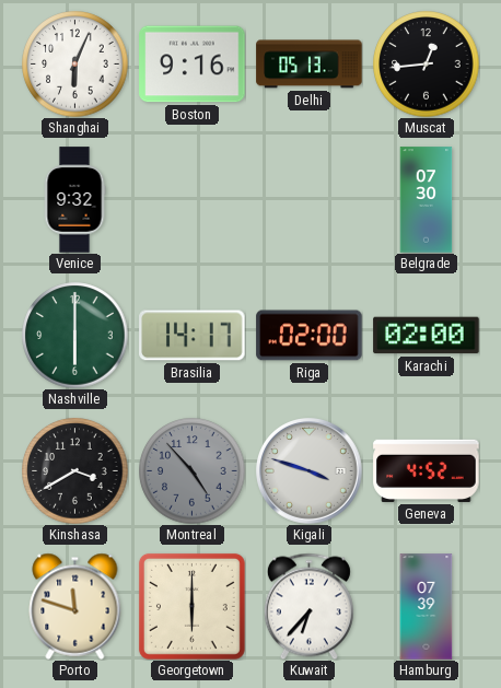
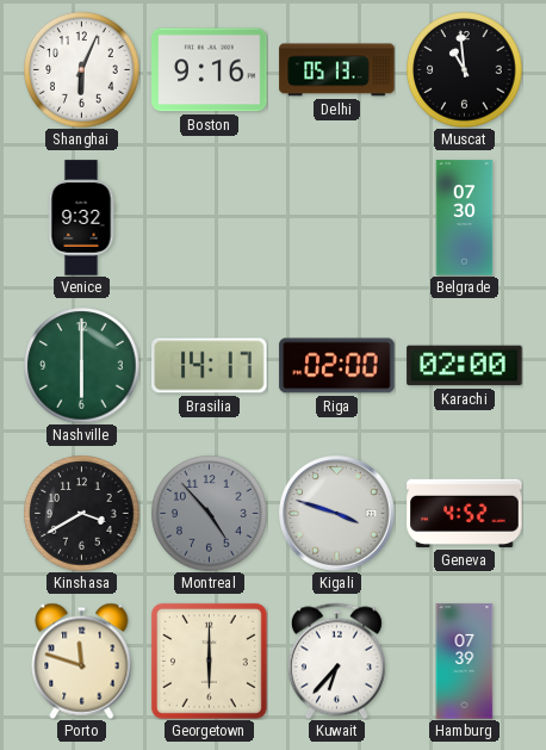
Muscat: 12:44 -> 10:59 (465, 70)
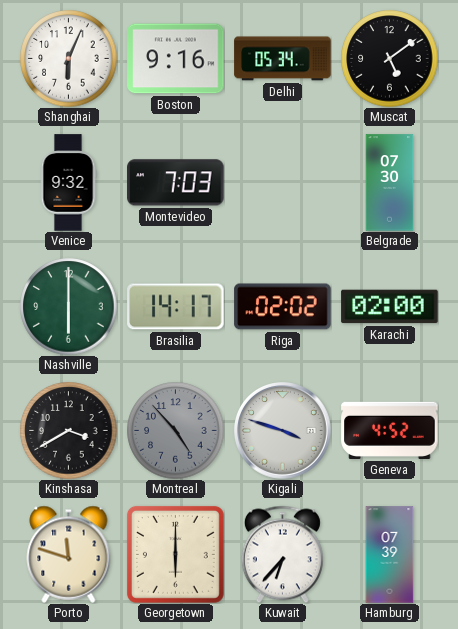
Delhi: 05:13 -> 05:34 (283, 59)
Muscat: 10:59 -> 5:09 (390, 59)
Montevideo: none -> 7:03 (176, 183)
Riga: 02:00 -> 02:02 (283, 307)
